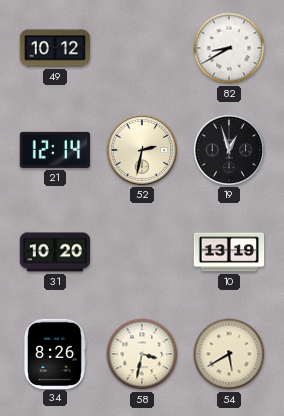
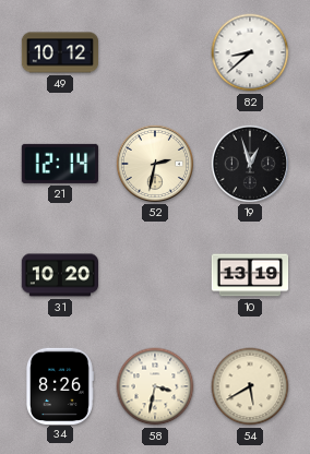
82: 8:40 -> 8:38 (250, 52)
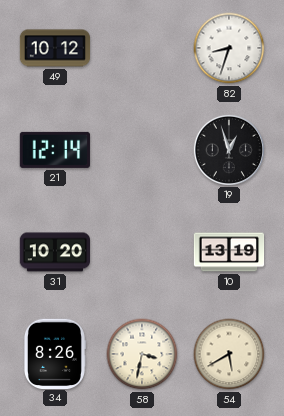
82: 8:38 -> 8:33 (229, 48)
52: 2:32 -> none (154, 163)
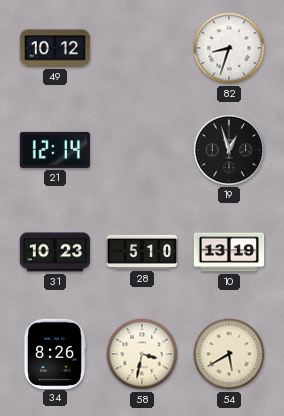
31: 10:20 -> 10:23 (54, 252)
28: none -> 5:10 (142, 252)
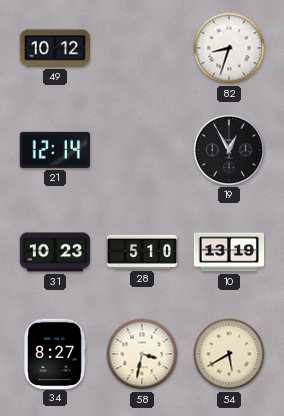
19: 12:57 -> 12:55 (228, 149)
34: 8:26 -> 8:27 (54, 353)
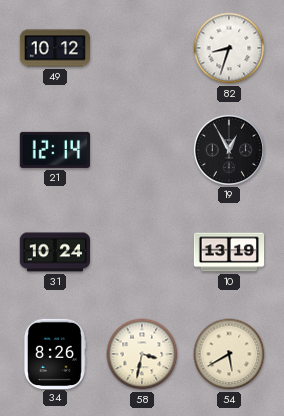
31: 10:23 -> 10:24 (54, 252)
28: 5:10 -> none (142, 252)
34: 8:27 -> 8:26 (54, 353)
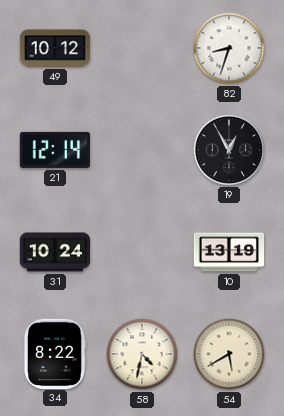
34: 8:26 -> 8:22 (54, 353)
58: 3:32 -> 4:32 (142, 354)
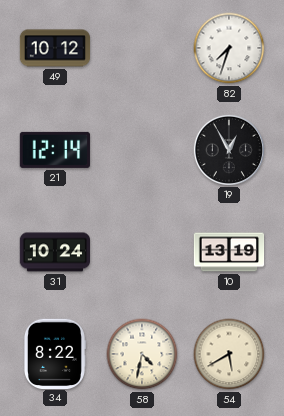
82: 8:33 -> 7:33 (229, 48)
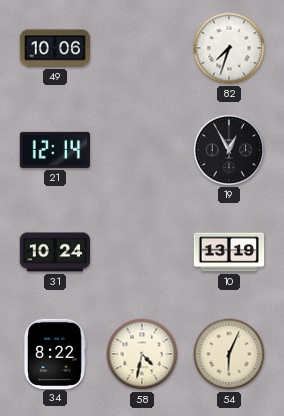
49: 10:12 -> 10:06 (55, 48)
54: 5:40 -> 6:04 (229, 354)
